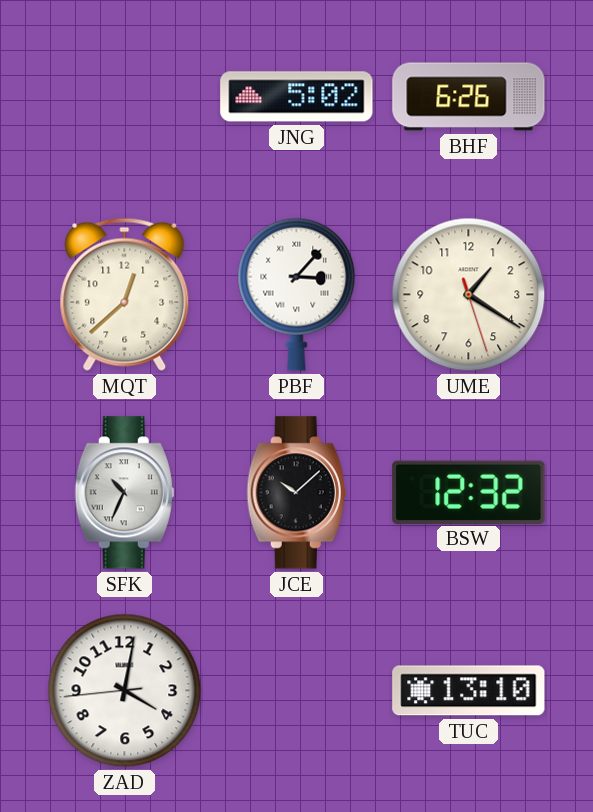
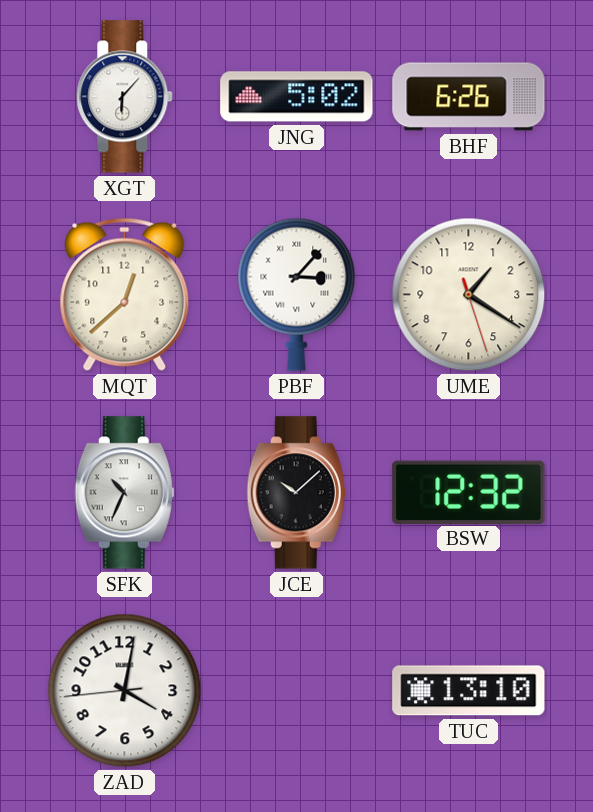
XGT: none -> 6:07 (125, 97)
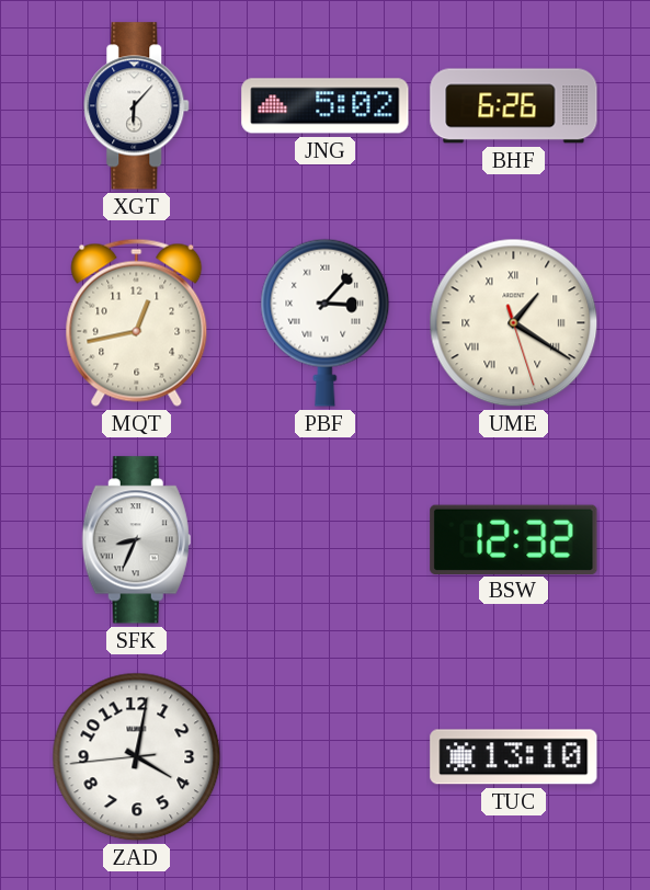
MQT: 12:38 -> 12:43 (137, 322)
UME numerals: Arabic -> Roman (514, 323)
SFK: 10:34 -> 8:34 (136, 540)
JCE: 10:08 -> none (296, 493)
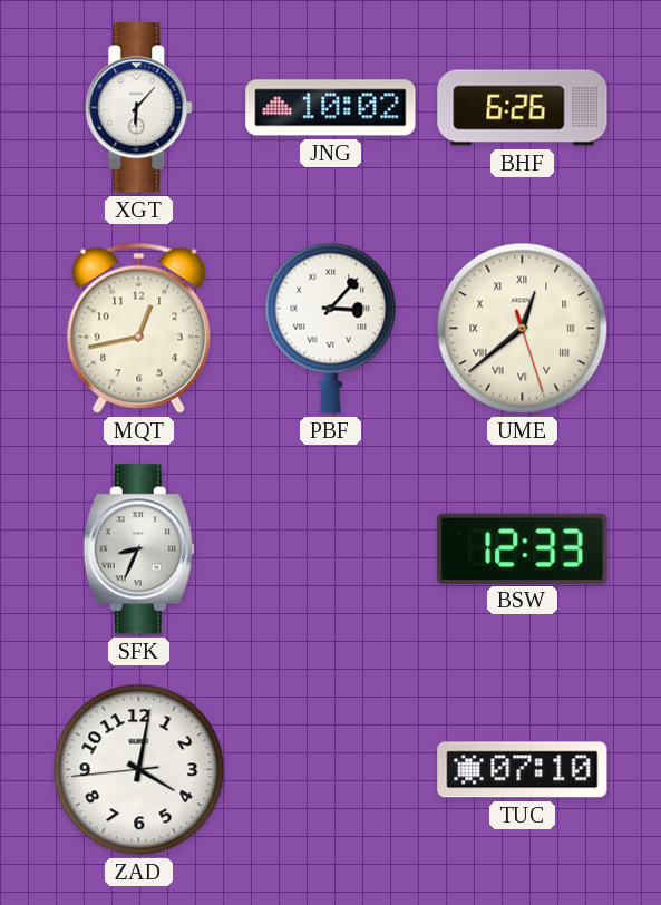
JNG: 5:02 -> 10:02 (331, 108)
UME: 1:20 -> 12:38 (523, 329)
BSW: 12:32 -> 12:33 (523, 548)
TUC: 13:10 -> 07:10 (523, 770)
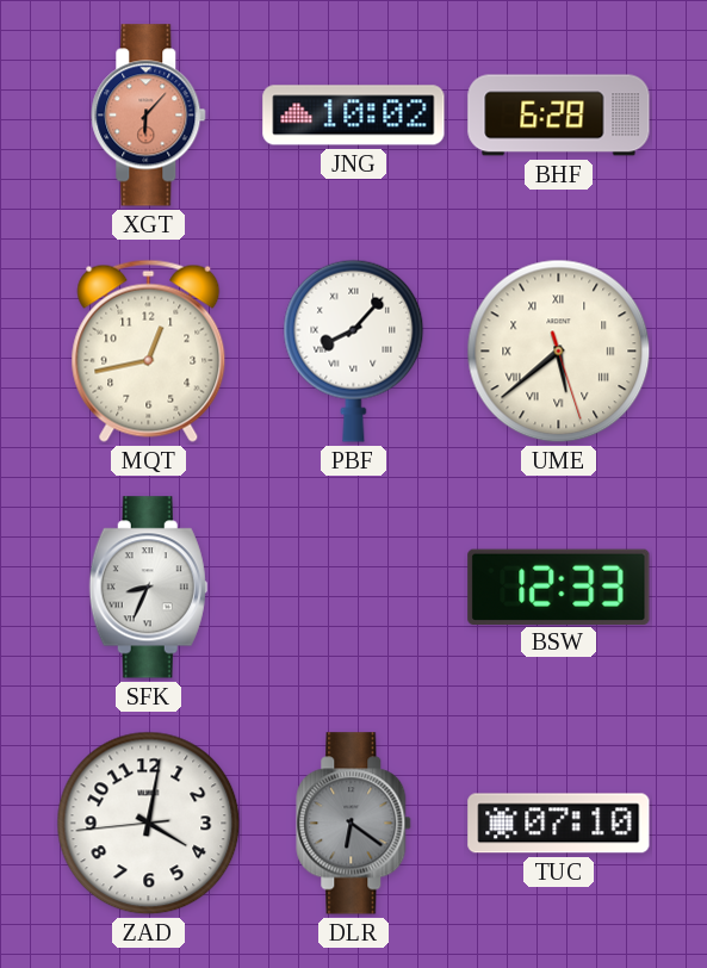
XGT dial: white -> salmon (149, 116)
BHF: 6:26 -> 6:28 (559, 116)
PBF: 3:07 -> 8:07 (354, 350)
UME: 12:38 -> 5:38 (559, 352)
DLR: none -> 6:21 (354, 824)
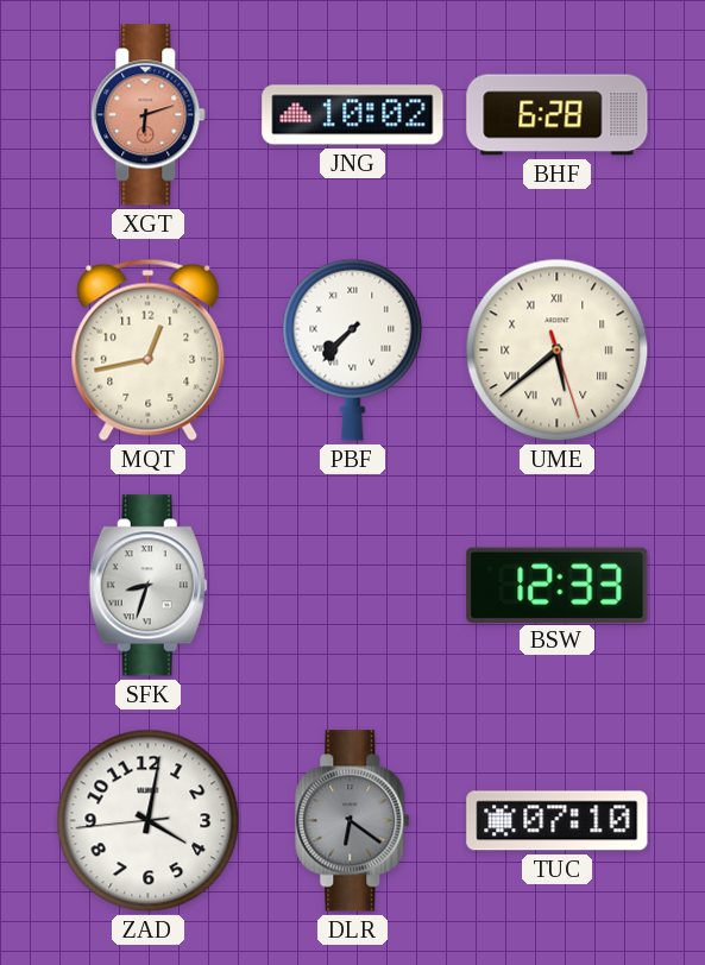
XGT: 6:07 -> 6:12 (149, 115)
PBF: 8:07 -> 7:37 (353, 349)
SFK: 8:34 -> 8:33 (147, 586)
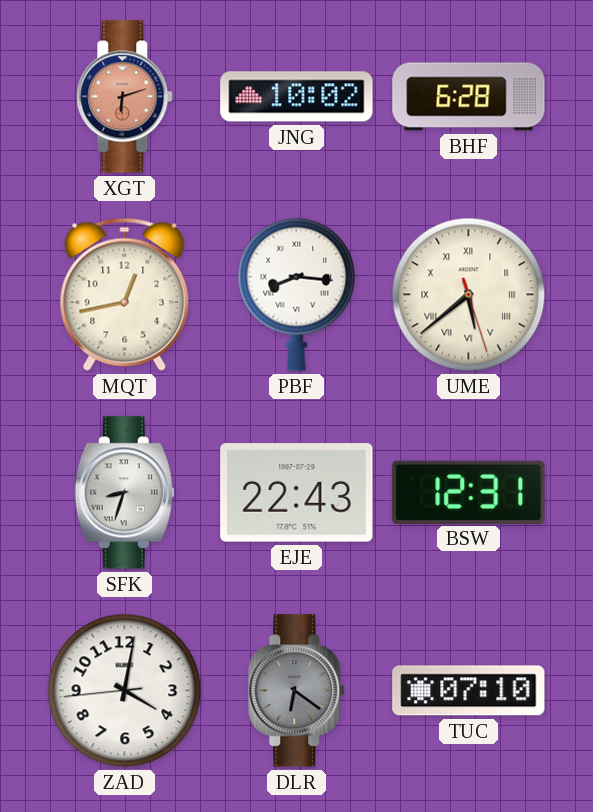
PBF: 7:37 -> 8:16 (297, 294)
EJE: none -> 22:43 (297, 493)
BSW: 12:33 -> 12:31 (469, 492)
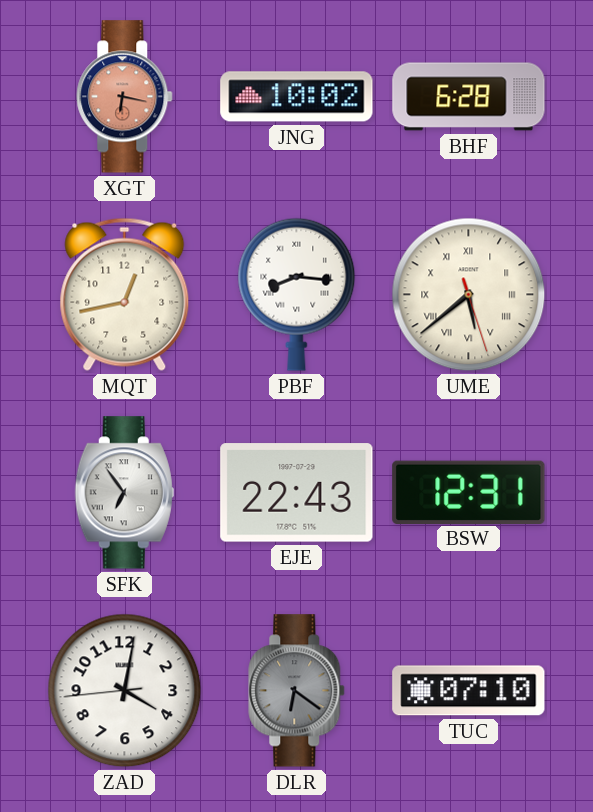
XGT: 6:12 -> 6:17 (125, 97)
SFK: 8:33 -> 6:54 (124, 493)
